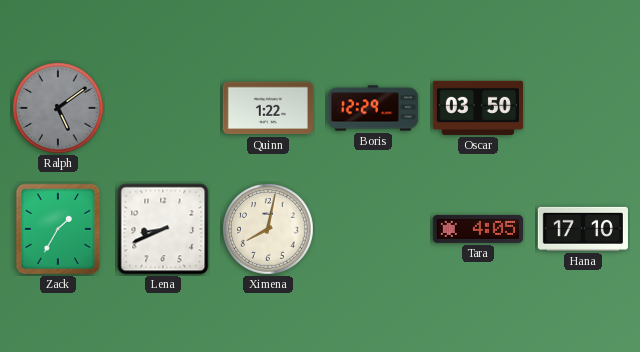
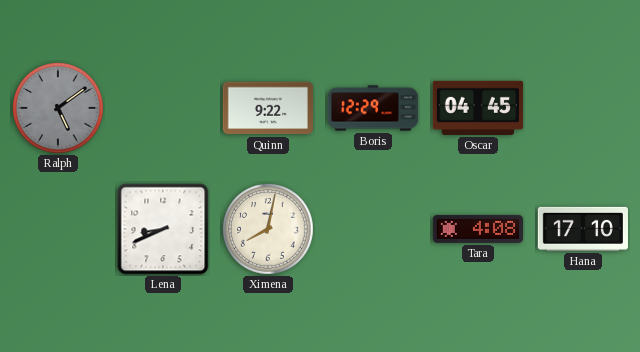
Quinn: 1:22 -> 9:22 (267, 108)
Oscar: 03:50 -> 04:45 (477, 108)
Zack: 1:35 -> none (58, 229)
Tara: 4:05 -> 4:08 (477, 229)
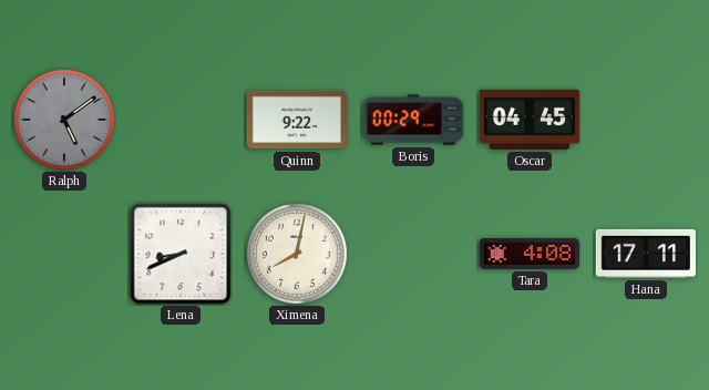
Boris: 12:29 -> 00:29 (413, 120)
Hana: 17:10 -> 17:11 (645, 254)
